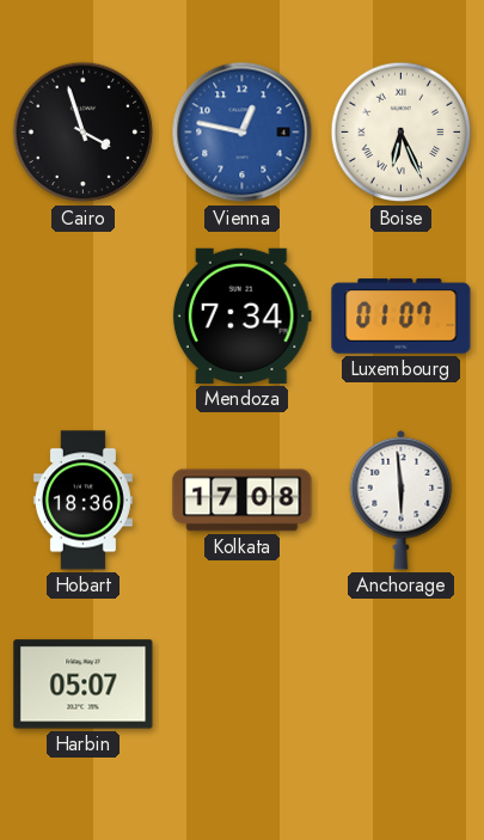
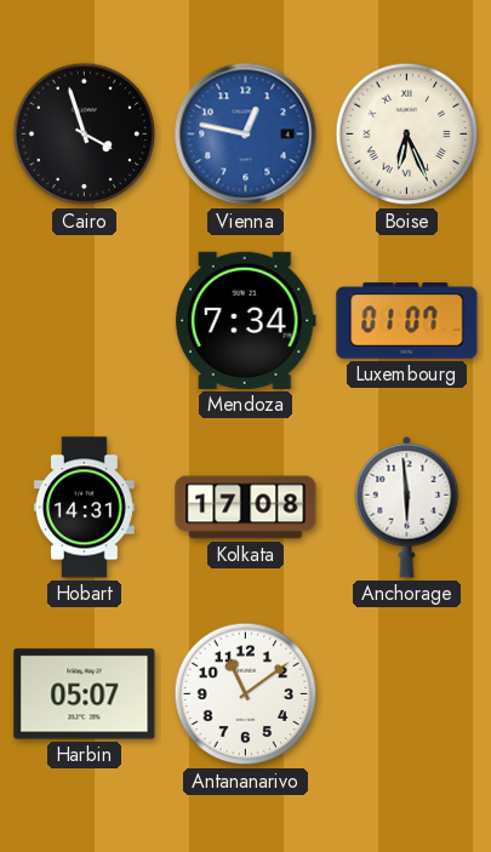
Hobart: 18:36 -> 14:31 (84, 508)
Antananarivo: none -> 11:09 (246, 694)
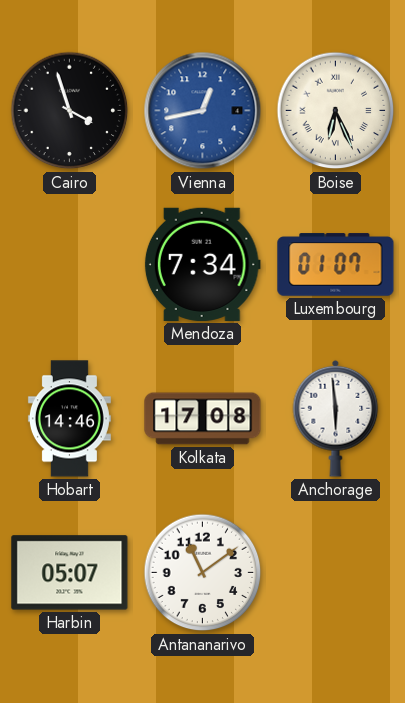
Vienna: 12:47 -> 12:43 (203, 111)
Hobart: 14:31 -> 14:46 (69, 419)
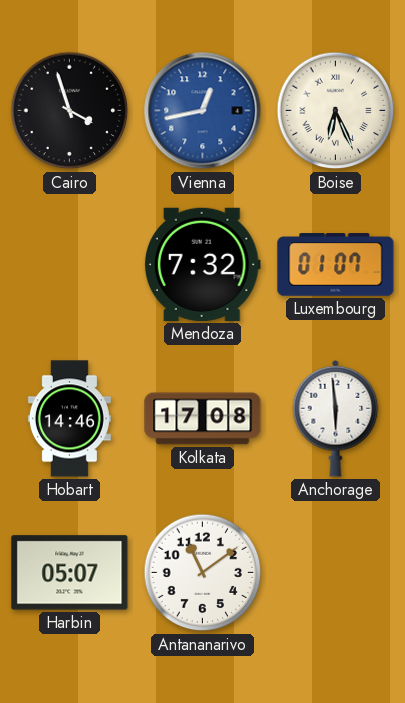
Mendoza: 7:34 -> 7:32 (202, 264)
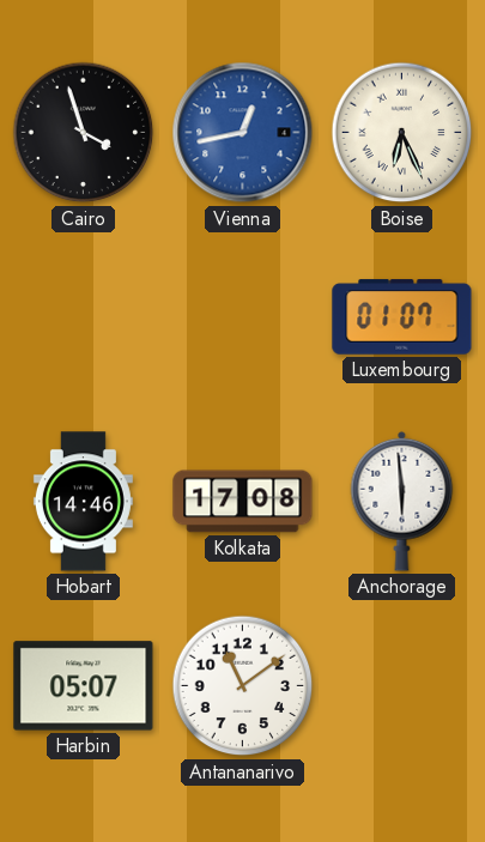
Mendoza: 7:32 -> none (202, 264)
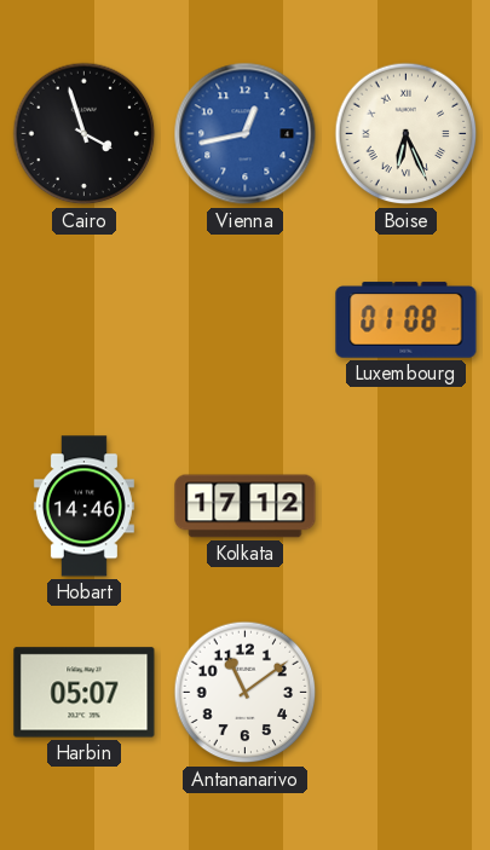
Luxembourg: 01:07 -> 01:08 (407, 320)
Kolkata: 17:08 -> 17:12 (246, 507)
Anchorage: 5:59 -> none (402, 501)
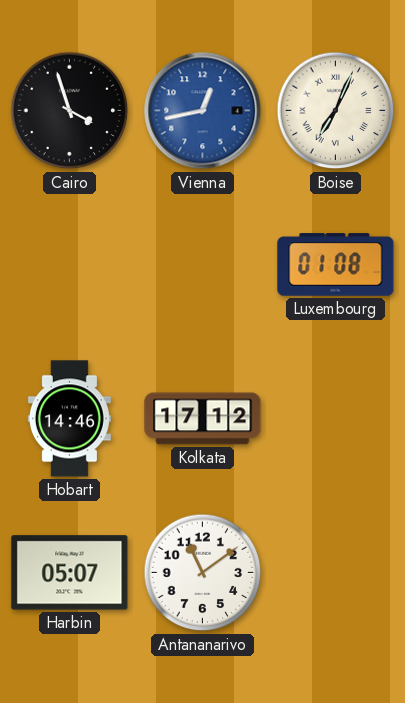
Boise: 6:26 -> 7:04 (336, 111)
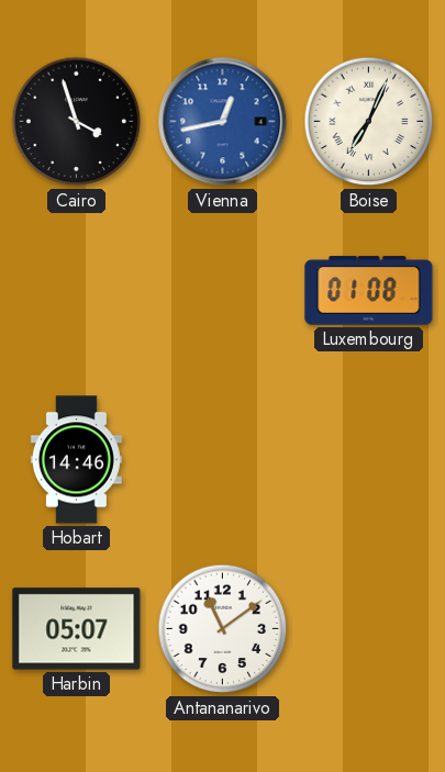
Kolkata: 17:12 -> none (203, 419)
